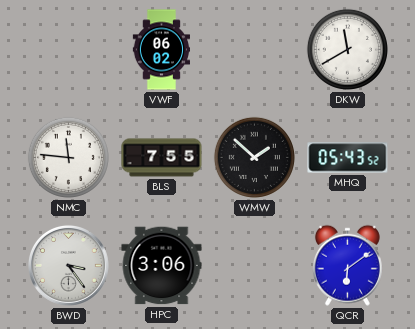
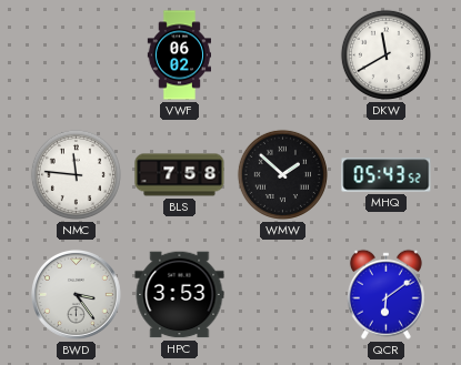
BLS: 7:55 -> 7:58 (180, 175)
HPC: 3:06 -> 3:53 (180, 295)
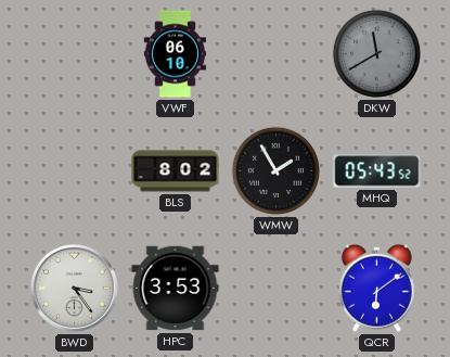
VWF: 06:02 -> 06:10 (176, 54)
DKW dial: white -> grey (376, 53)
NMC: 11:46 -> none (76, 174)
BLS: 7:58 -> 8:02 (176, 171)
WMW: 1:52 -> 1:55 (275, 170)
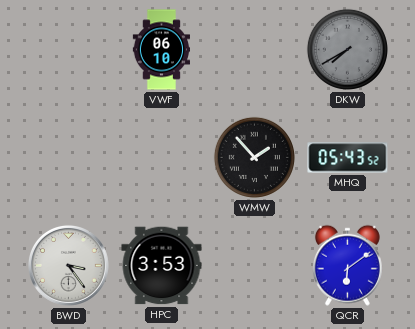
DKW: 11:40 -> 7:40 (347, 49)
BLS: 8:02 -> none (176, 171)
WMW: 1:55 -> 1:53 (254, 157)
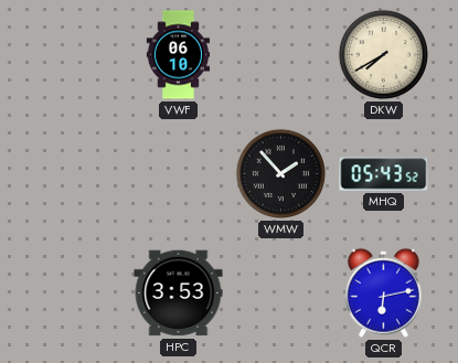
DKW dial: grey -> cream (383, 54)
BWD: 3:24 -> none (68, 265)
QCR: 6:09 -> 6:13 (383, 292)
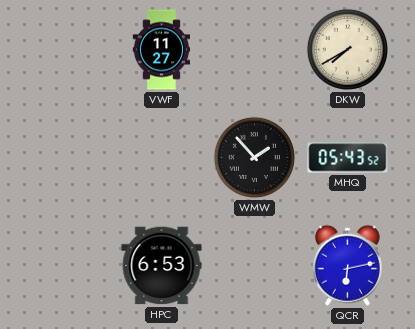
VWF: 06:10 -> 11:27 (162, 50)
HPC: 3:53 -> 6:53 (162, 266)
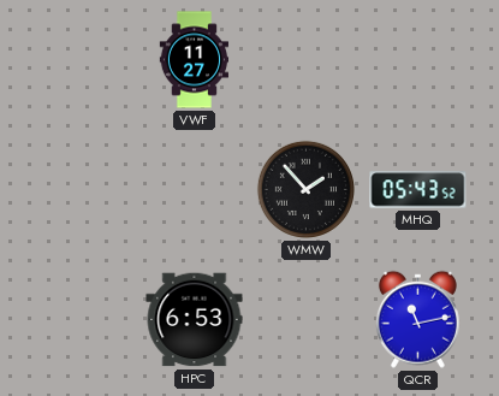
DKW: 7:40 -> none (347, 49)
QCR: 6:13 -> 11:13 (417, 319)
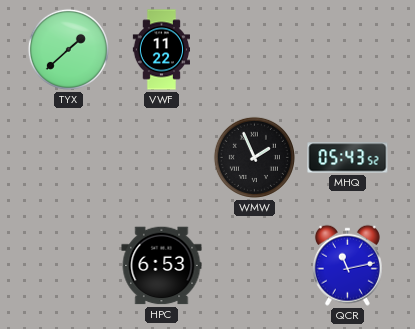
TYX: none -> 1:38 (68, 49)
VWF: 11:27 -> 11:22 (162, 50)
WMW: 1:53 -> 1:56 (254, 157)
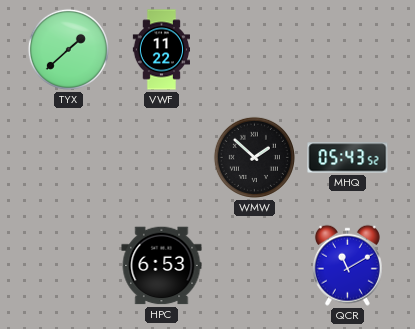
WMW: 1:56 -> 1:52 (254, 157)
QCR: 11:13 -> 11:10 (347, 265)
